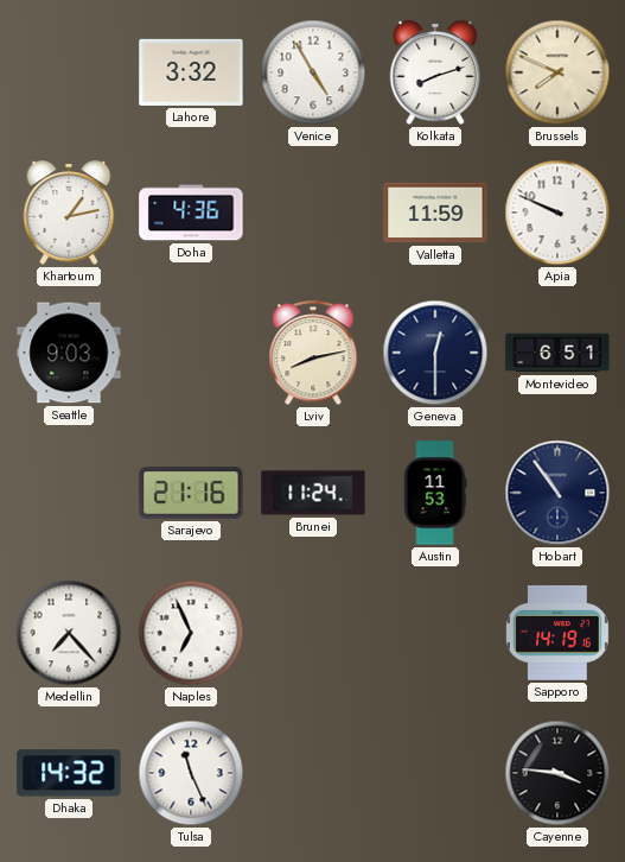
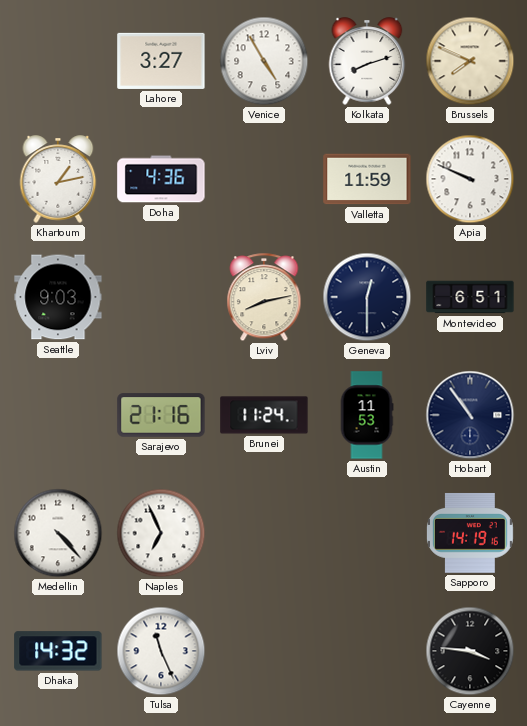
Lahore: 3:32 -> 3:27 (161, 61)
Medellin: 7:23 -> 4:23 (58, 533)
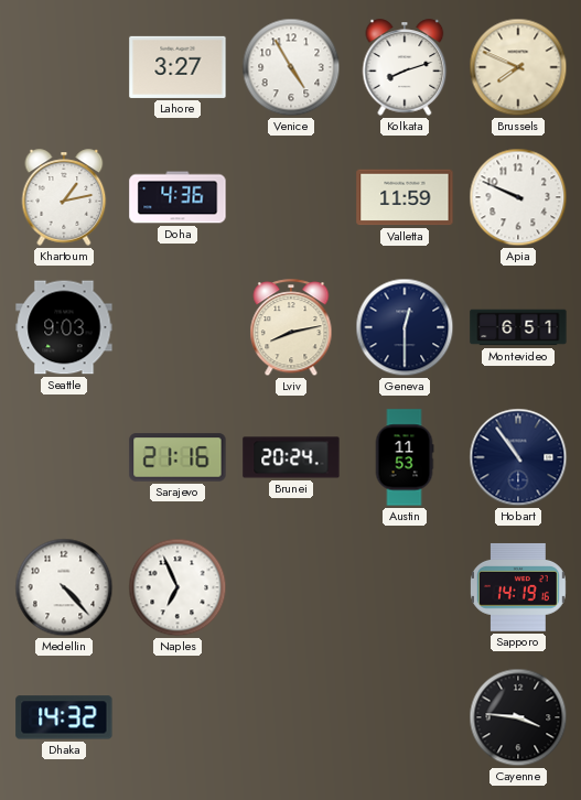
Brunei: 11:24 -> 20:24 (291, 457)
Tulsa: 11:26 -> none (161, 651)
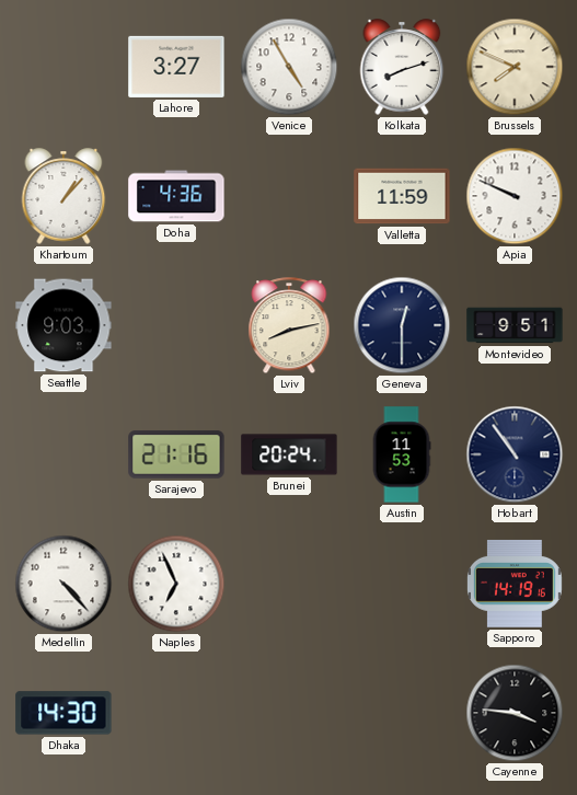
Khartoum: 1:13 -> 1:07 (64, 196)
Montevideo: 6:51 -> 9:51 (515, 325)
Dhaka: 14:32 -> 14:30 (64, 713)
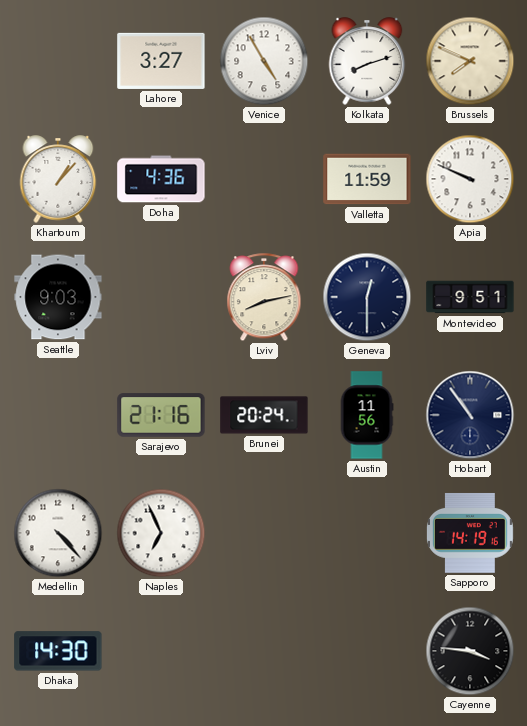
Austin: 11:53 -> 11:56 (367, 415)
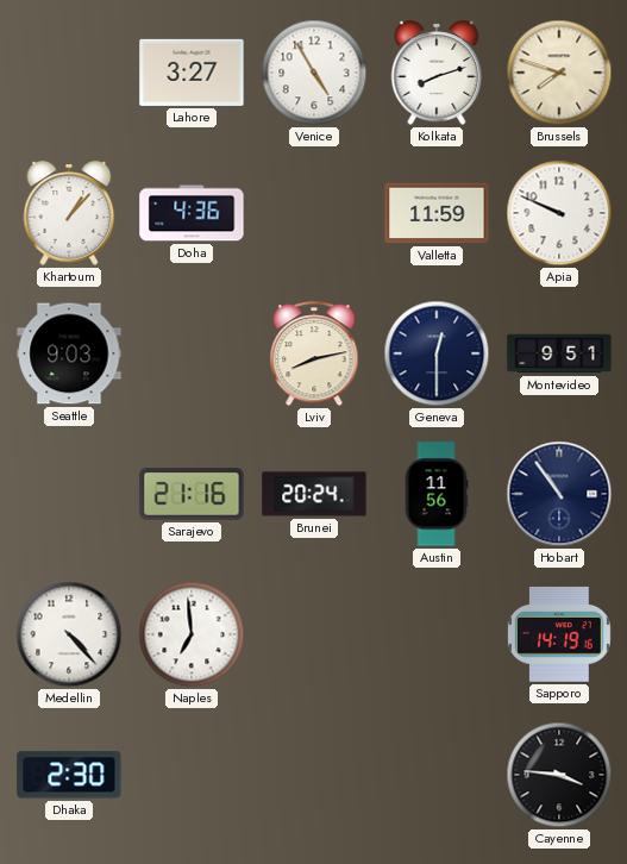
Brussels: 7:49 -> 7:48 (559, 73)
Naples: 6:56 -> 6:59 (192, 634)
Dhaka: 14:30 -> 2:30 (69, 775)
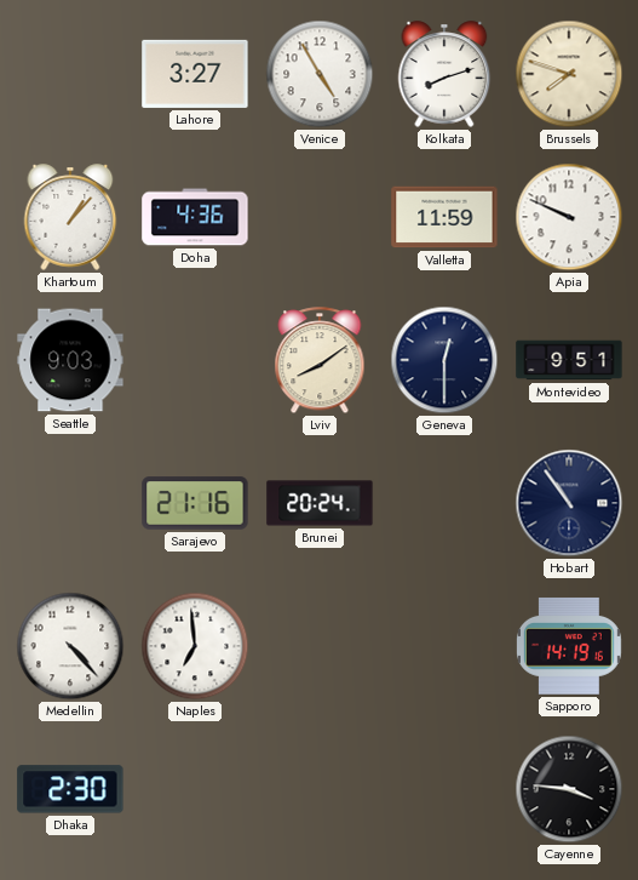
Lviv: 8:13 -> 8:09 (320, 361)
Austin: 11:56 -> none (437, 494)
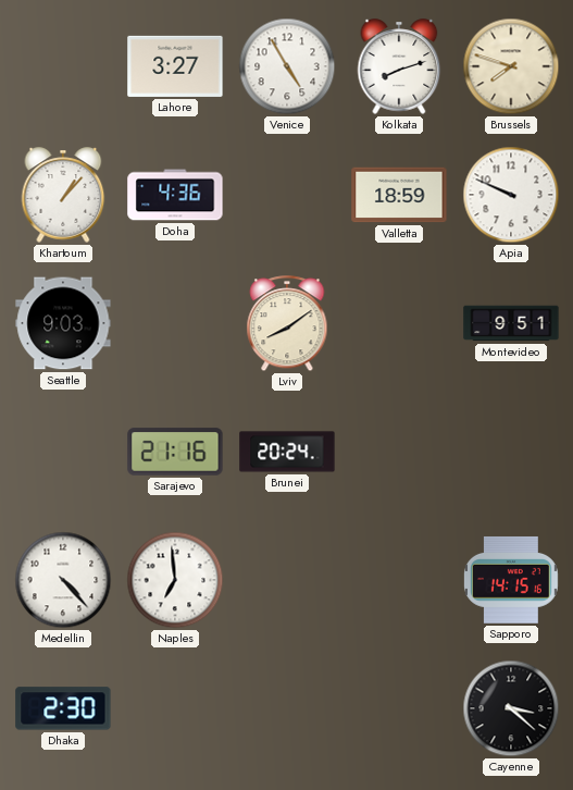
Valletta: 11:59 -> 18:59 (399, 195)
Geneva: 12:30 -> none (444, 360)
Hobart: 10:54 -> none (569, 503)
Sapporo: 14:19 -> 14:15 (511, 580)
Cayenne: 3:46 -> 3:22 (511, 708)
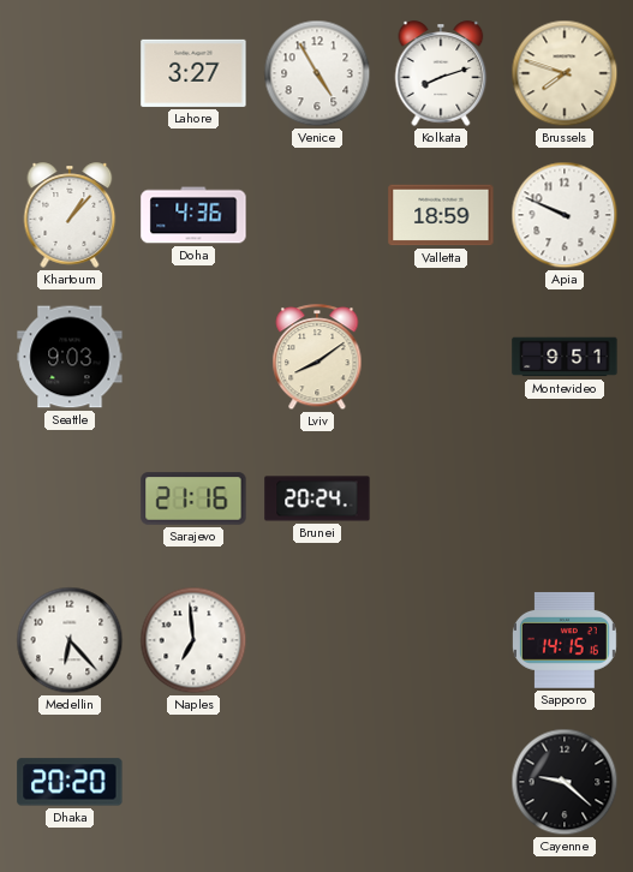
Medellin: 4:23 -> 6:23 (70, 640)
Dhaka: 2:30 -> 20:20 (70, 782)
Cayenne: 3:22 -> 9:22 (565, 782)
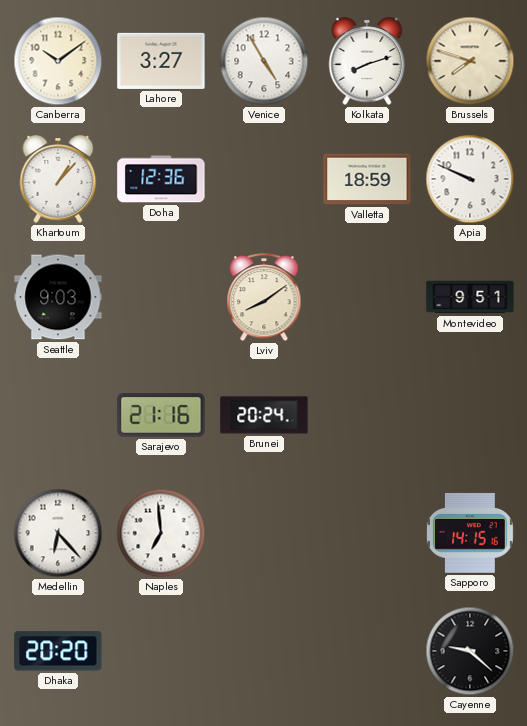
Canberra: none -> 10:09 (58, 61)
Doha: 4:36 -> 12:36 (161, 179)
